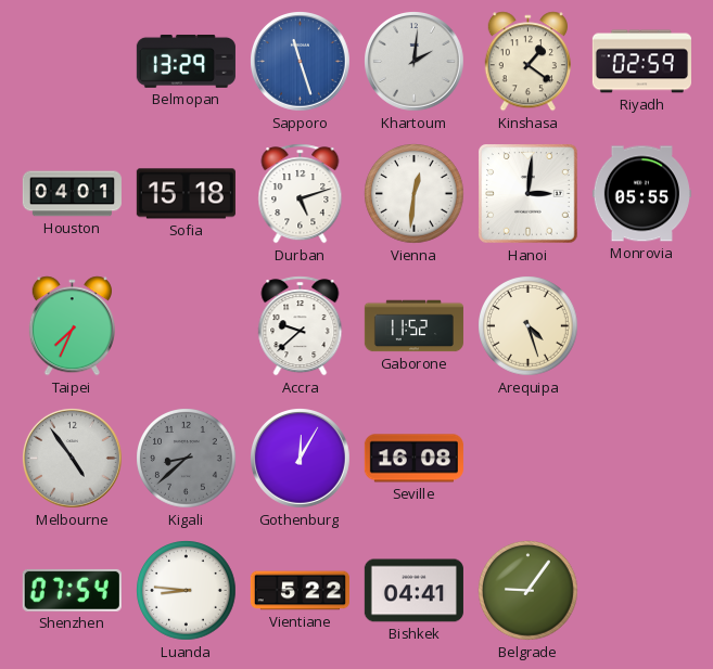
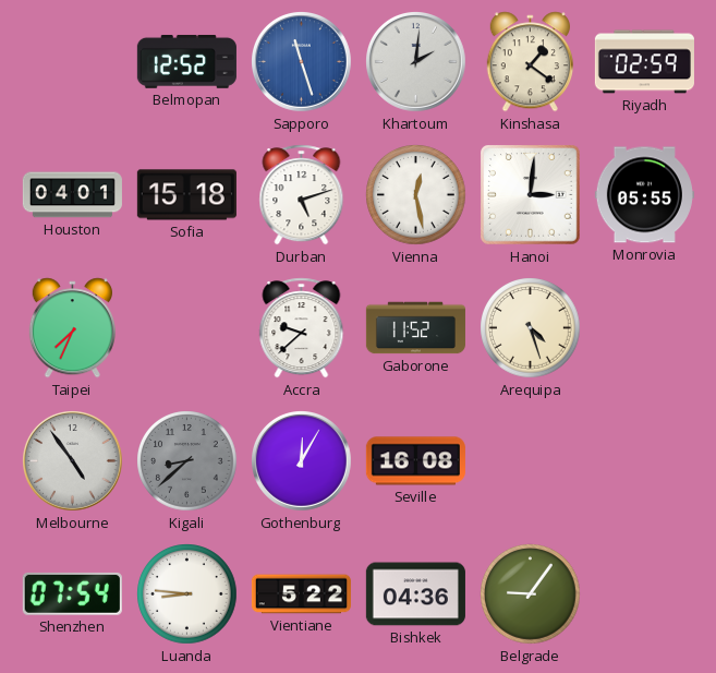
Belmopan: 13:29 -> 12:52 (186, 61)
Vienna: 12:31 -> 12:28 (416, 195)
Bishkek: 04:41 -> 04:36 (415, 594)
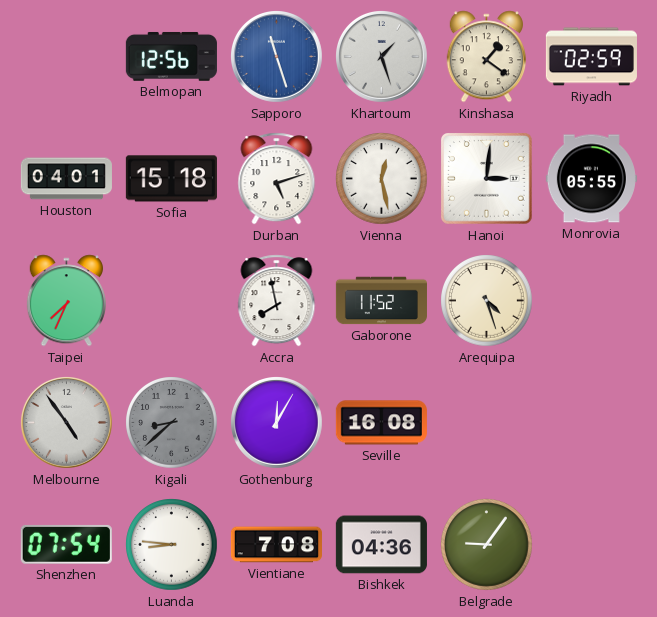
Belmopan: 12:52 -> 12:56 (171, 56)
Khartoum: 2:01 -> 1:27 (382, 57)
Accra: 9:38 -> 7:58 (277, 301)
Vientiane: 5:22 -> 7:08 (276, 545)
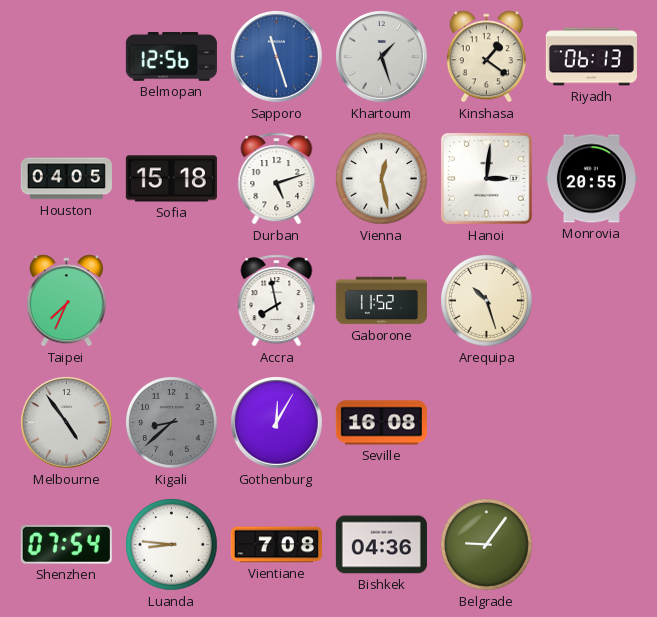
Riyadh: 02:59 -> 06:13 (591, 57)
Houston: 04:01 -> 04:05 (66, 179)
Monrovia: 05:55 -> 20:55 (591, 179)
Arequipa: 4:27 -> 10:27 (487, 301)
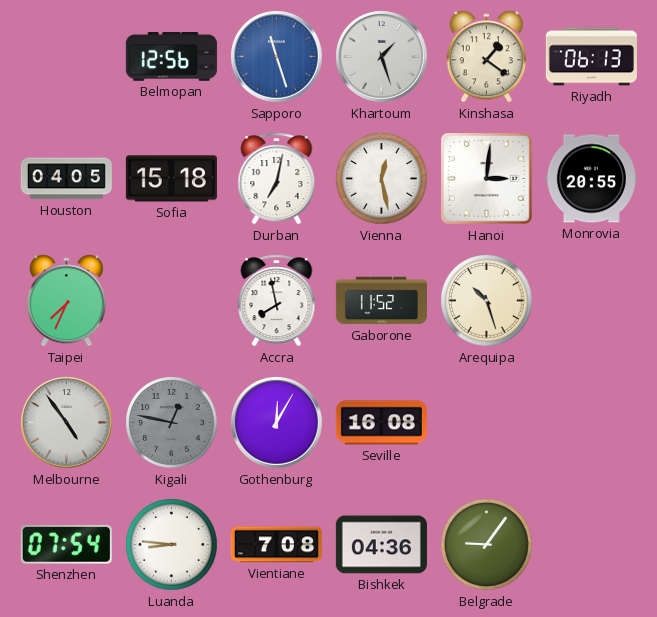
Durban: 5:12 -> 7:02 (277, 179)
Kigali: 8:38 -> 12:47 (172, 423)
